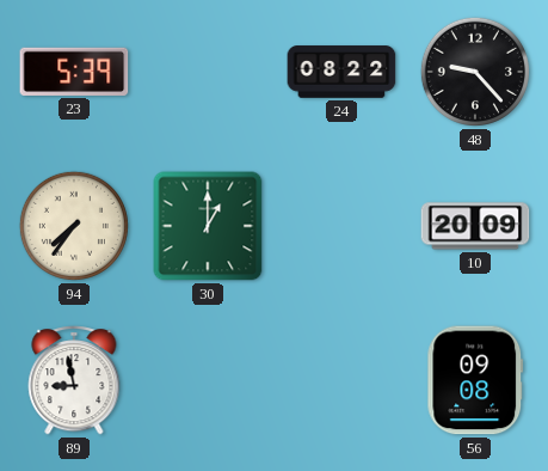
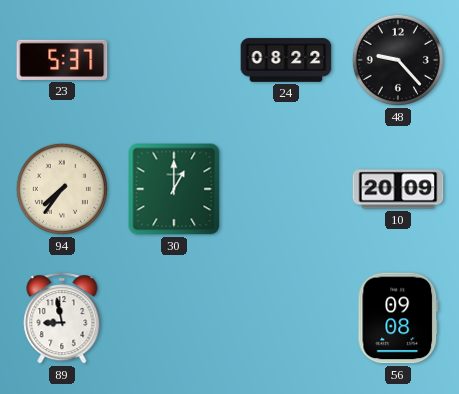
23: 5:39 -> 5:37 (62, 60)
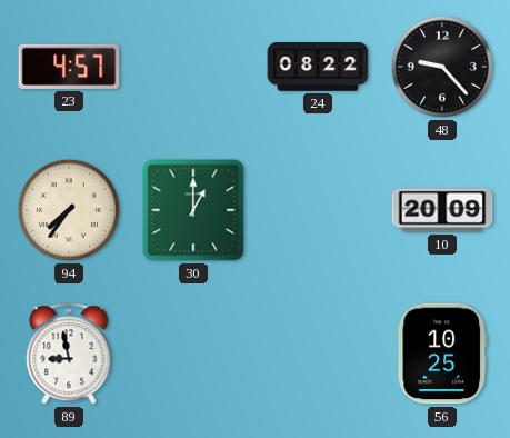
23: 5:37 -> 4:57 (69, 67)
56: 09:08 -> 10:25 (442, 354)
